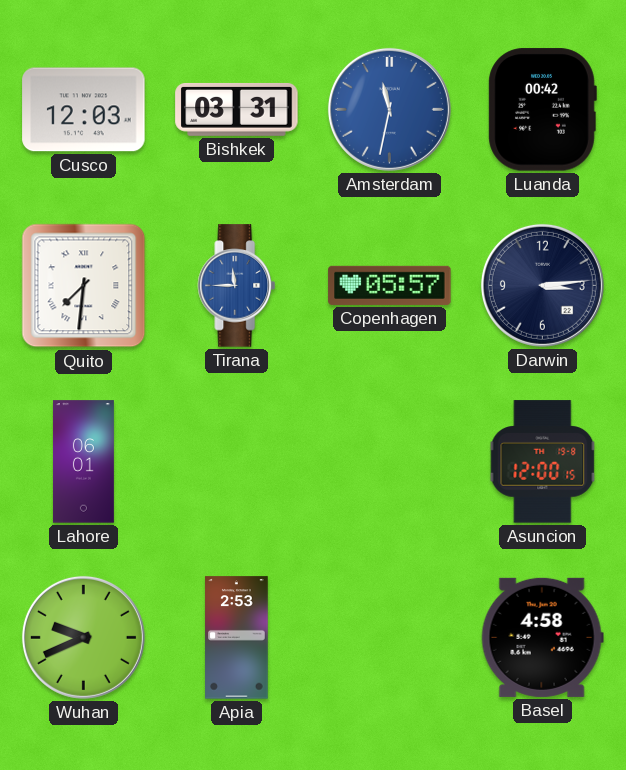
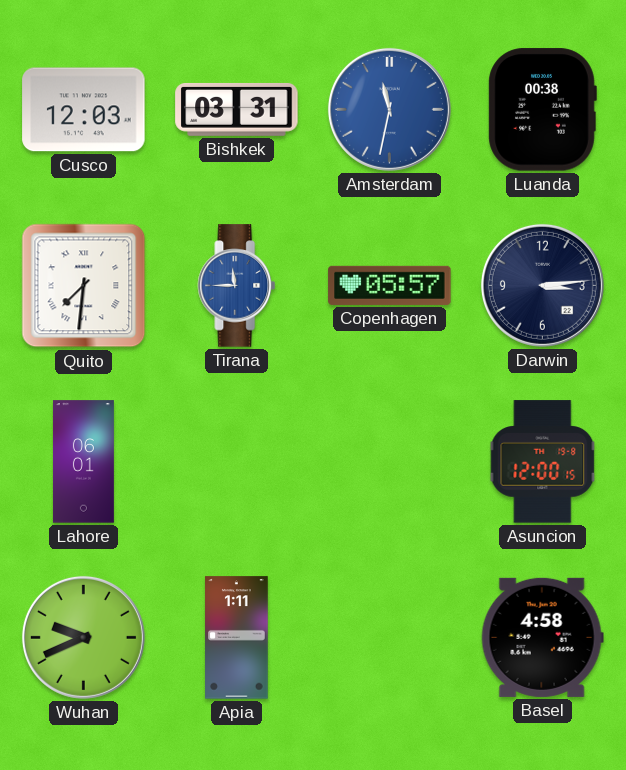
Luanda: 00:42 -> 00:38 (542, 110)
Apia: 2:53 -> 1:11 (237, 638)
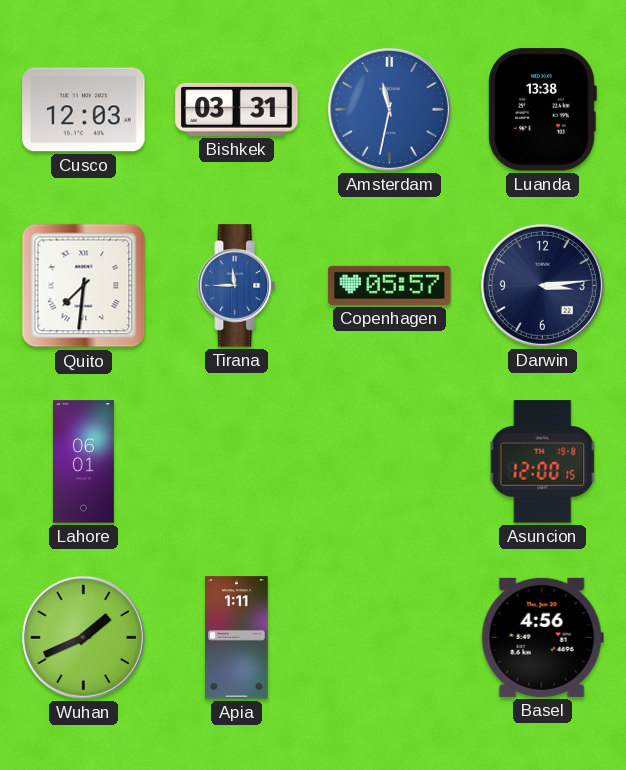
Luanda: 00:38 -> 13:38 (542, 110)
Wuhan: 9:41 -> 1:41 (83, 637)
Basel: 4:58 -> 4:56 (542, 637)
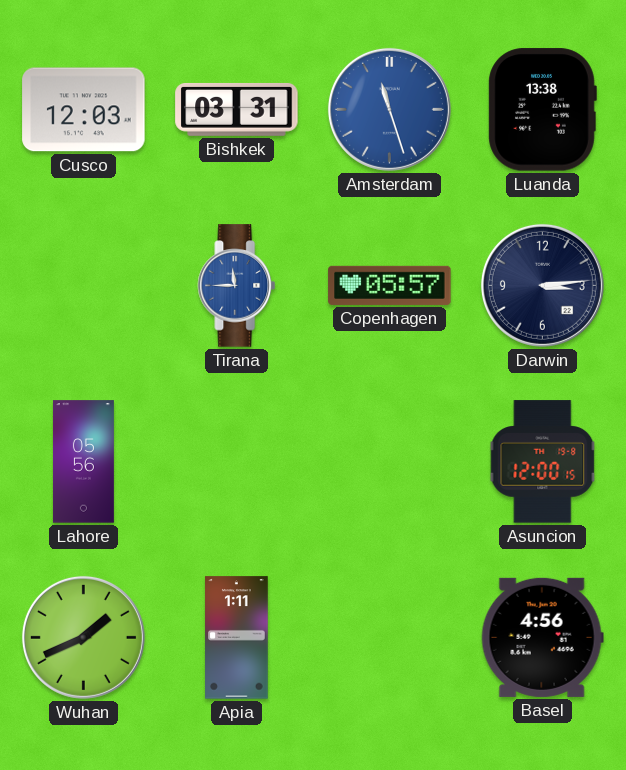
Amsterdam: 11:32 -> 11:27 (389, 109)
Quito: 7:31 -> none (84, 286)
Lahore: 06:01 -> 05:56 (83, 462)
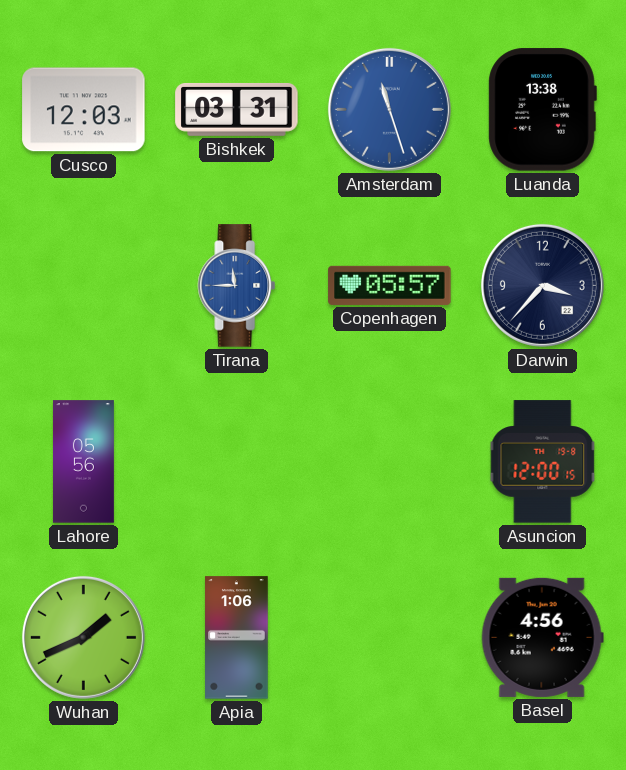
Darwin: 3:14 -> 3:37 (542, 285)
Apia: 1:11 -> 1:06 (237, 638)
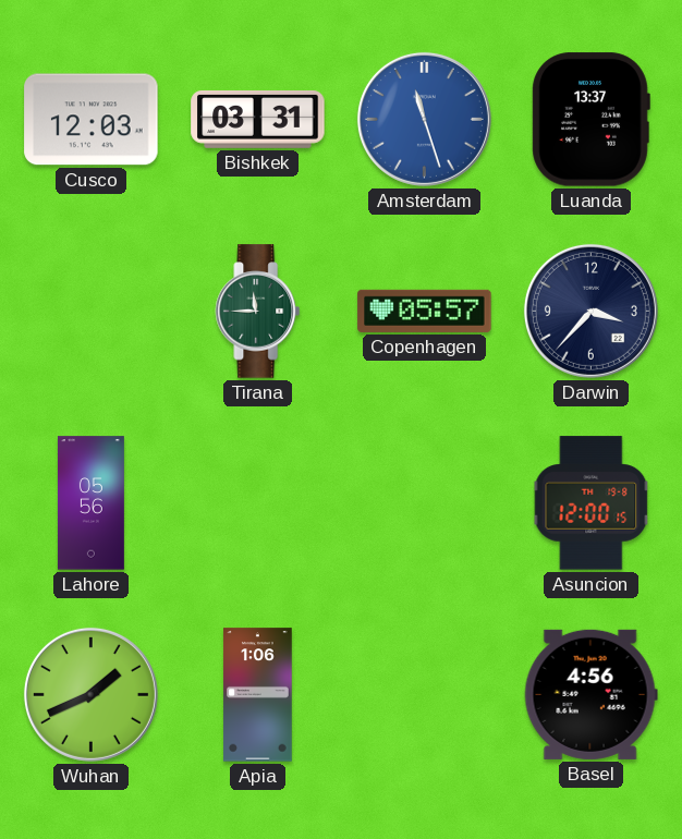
Luanda: 13:38 -> 13:37 (590, 120)
Tirana dial: blue -> green (258, 312)
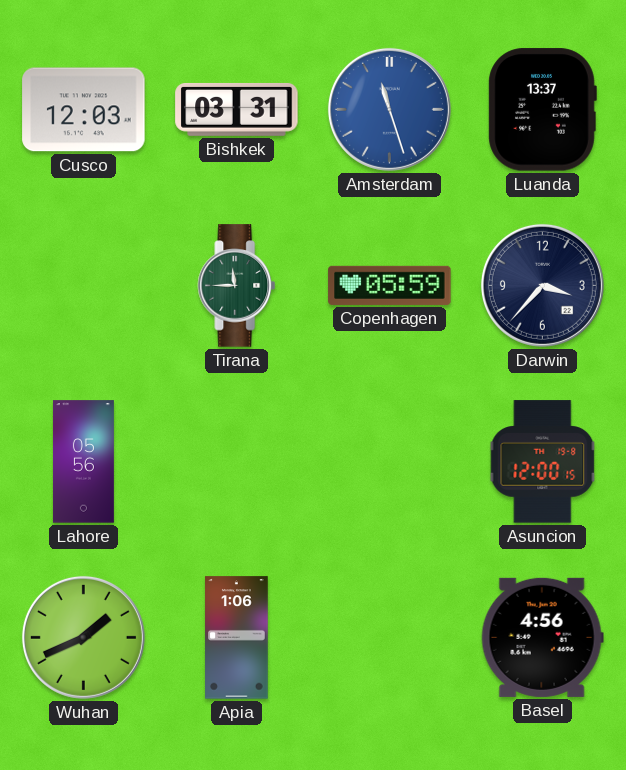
Copenhagen: 05:57 -> 05:59 (390, 285)
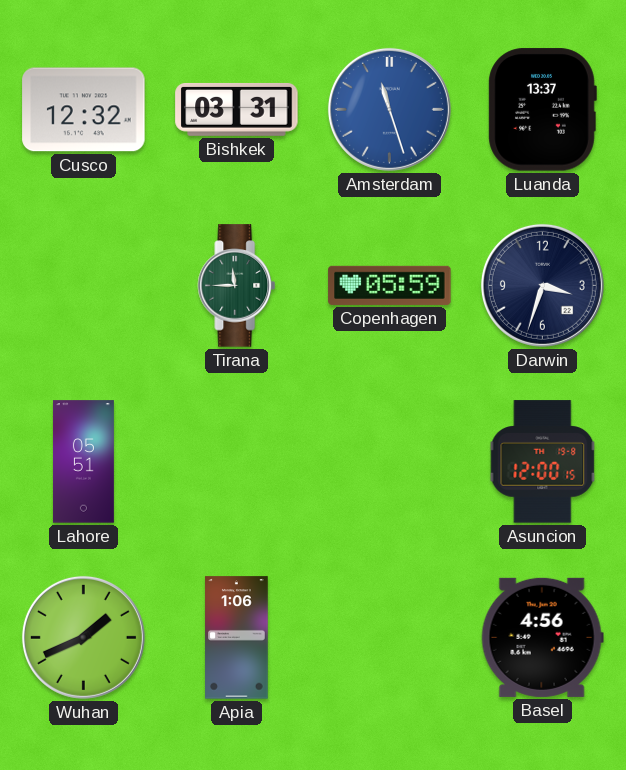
Cusco: 12:03 -> 12:32 (84, 110)
Darwin: 3:37 -> 3:33 (542, 285)
Lahore: 05:56 -> 05:51 (83, 462)
